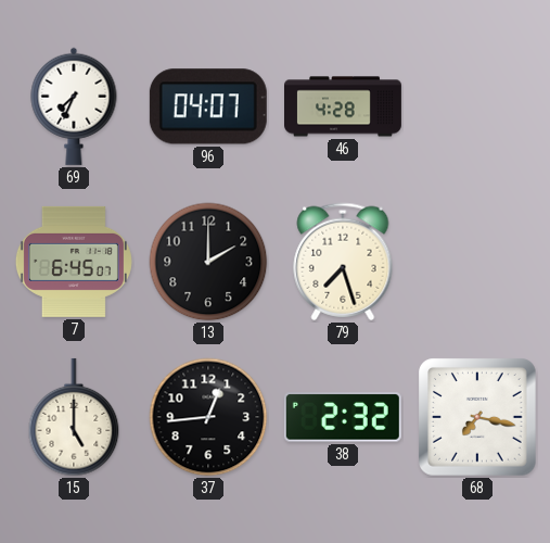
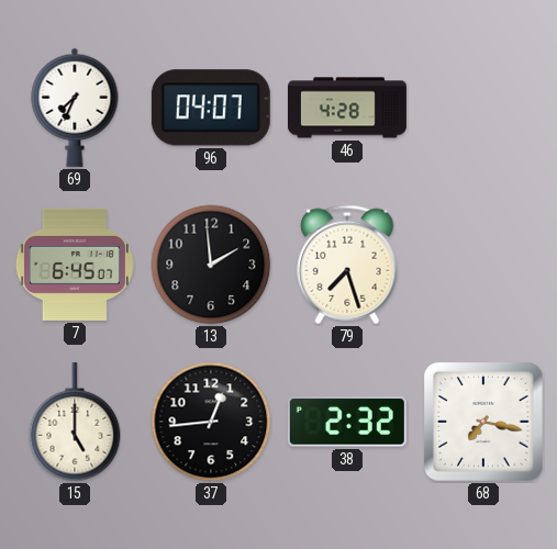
13: 2:00 -> 1:59 (211, 265)
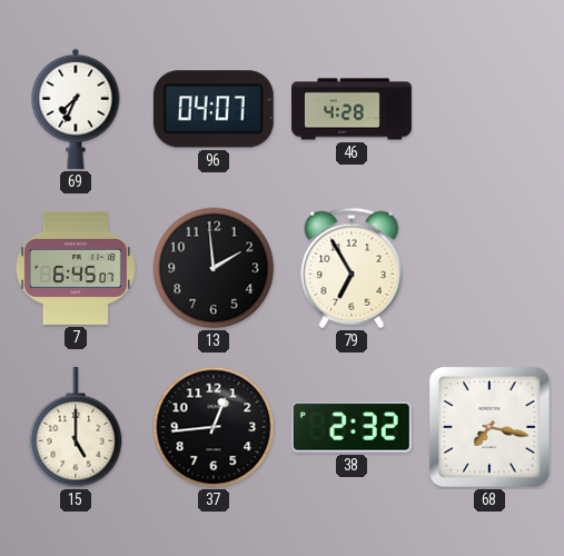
79: 7:27 -> 6:55 (352, 268)
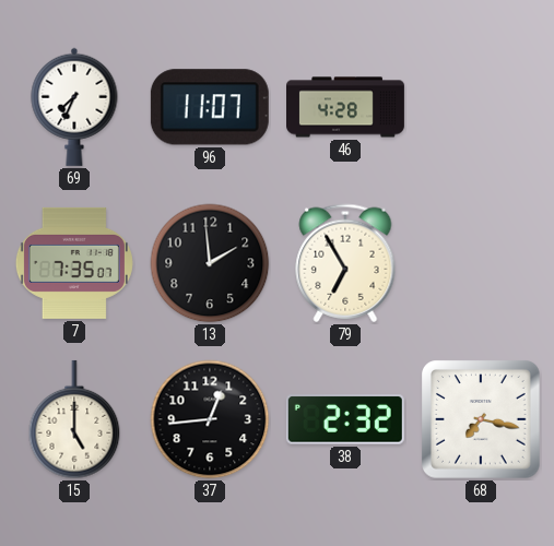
96: 04:07 -> 11:07 (210, 107)
7: 6:45 -> 7:35 (74, 263)
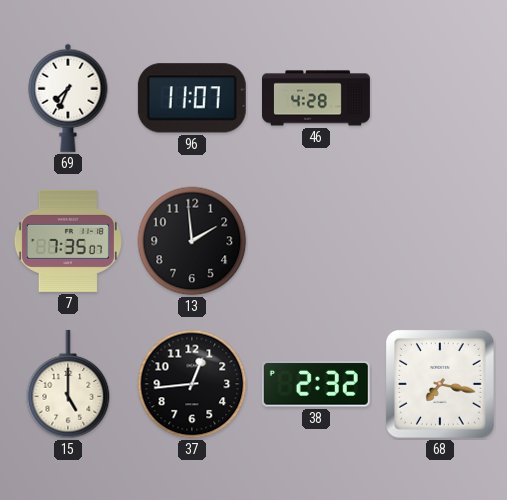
79: 6:55 -> none (345, 263)
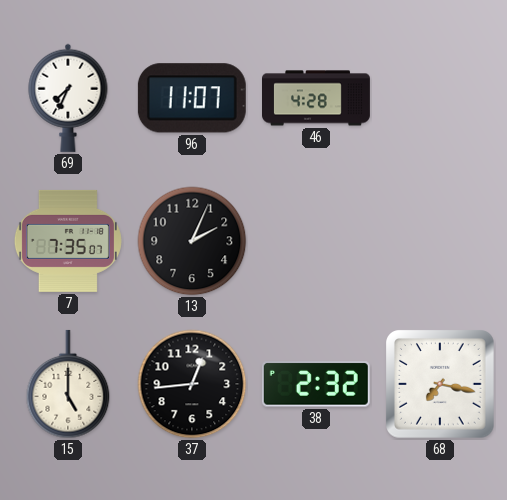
13: 1:59 -> 2:04 (192, 241)
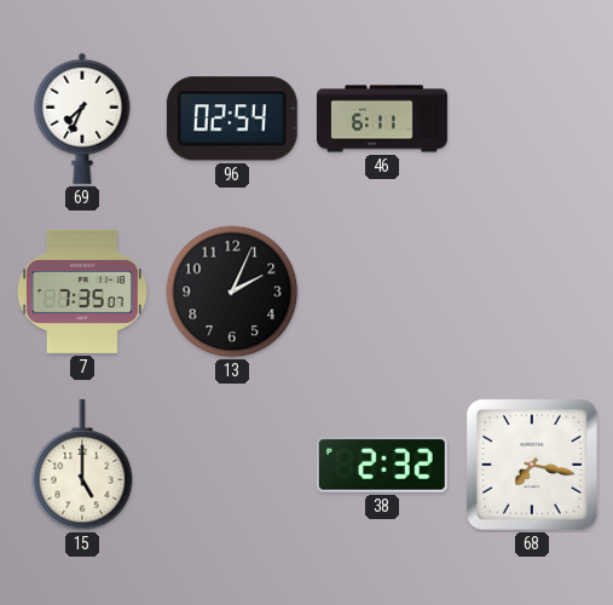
96: 11:07 -> 02:54 (232, 119)
46: 4:28 -> 6:11 (383, 119)
37: 12:44 -> none (192, 384)
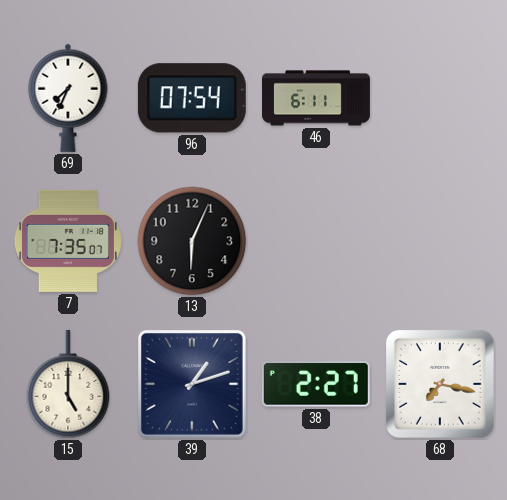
96: 02:54 -> 07:54 (192, 98)
13: 2:04 -> 6:04 (192, 241)
39: none -> 1:12 (192, 384)
38: 2:32 -> 2:27 (316, 384)
